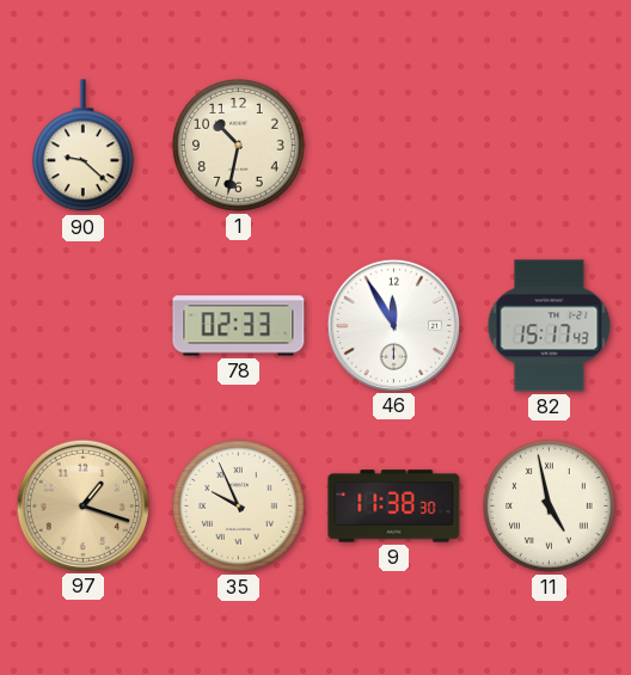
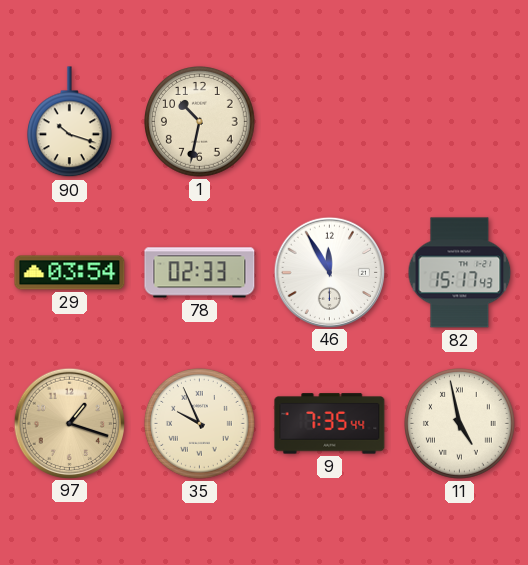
90: 9:22 -> 10:18 (69, 122)
29: none -> 03:54 (70, 273)
9: 11:38 -> 7:35 (330, 424)
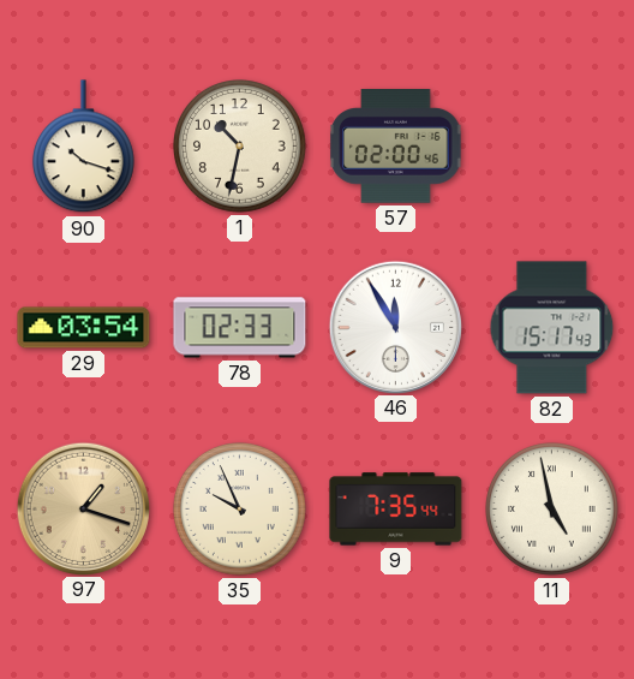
57: none -> 02:00 (396, 147)
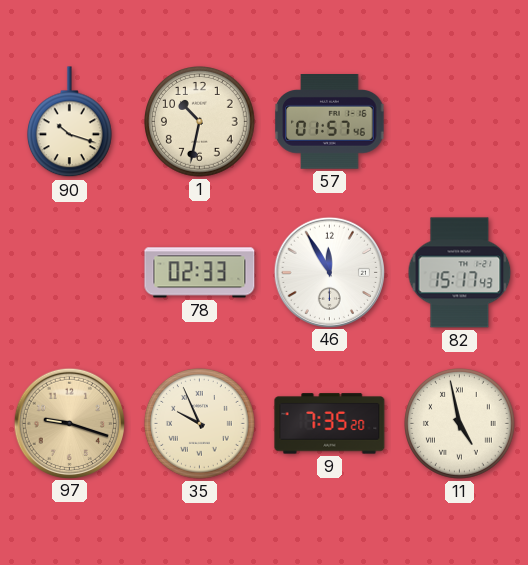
57: 02:00 -> 01:57 (330, 122)
29: 03:54 -> none (84, 328)
97: 1:18 -> 9:18 (69, 423)
9: 7:35:44 -> 7:35:20 (330, 424)
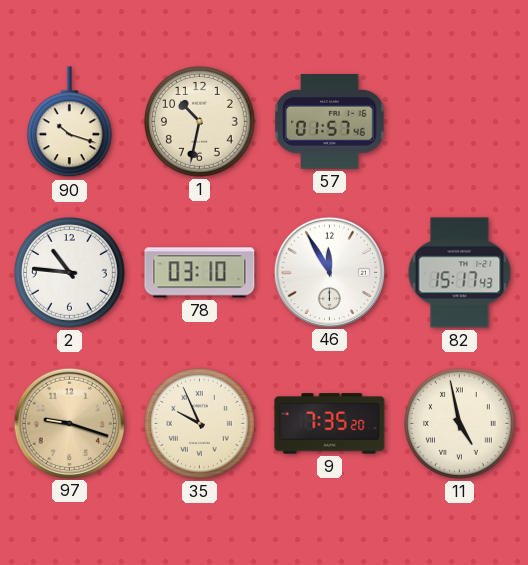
2: none -> 10:46 (70, 273)
78: 02:33 -> 03:10 (200, 273)
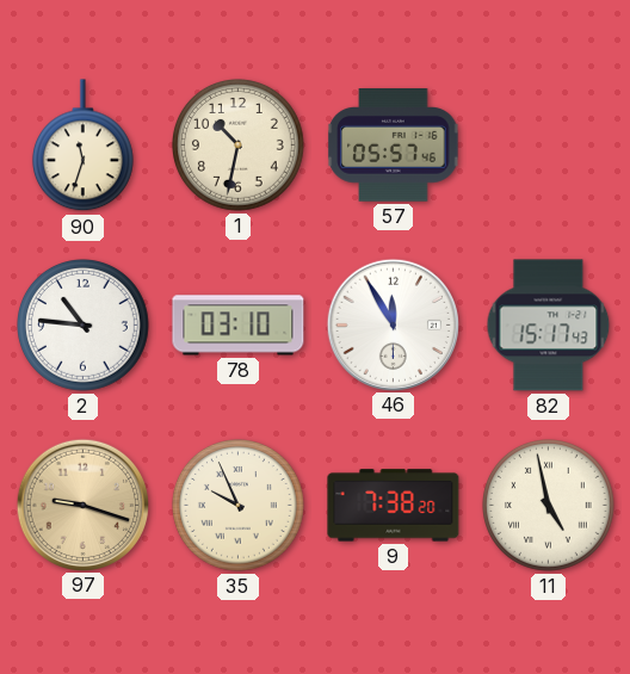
90: 10:18 -> 11:33 (82, 146)
57: 01:57 -> 05:57 (394, 146)
9: 7:35 -> 7:38 (394, 506)
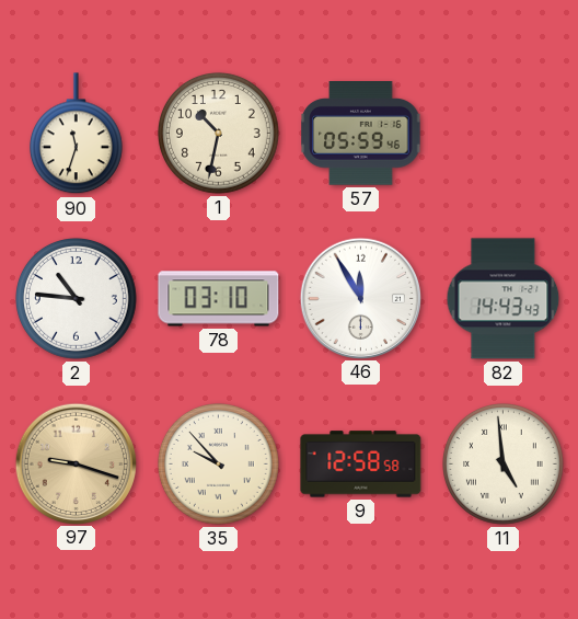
57: 05:57 -> 05:59 (361, 134)
82: 15:17 -> 14:43 (504, 299)
35: 9:56 -> 9:53 (219, 465)
9: 7:38 -> 12:58 (361, 465)
11: 4:58 -> 4:59 (504, 465)
